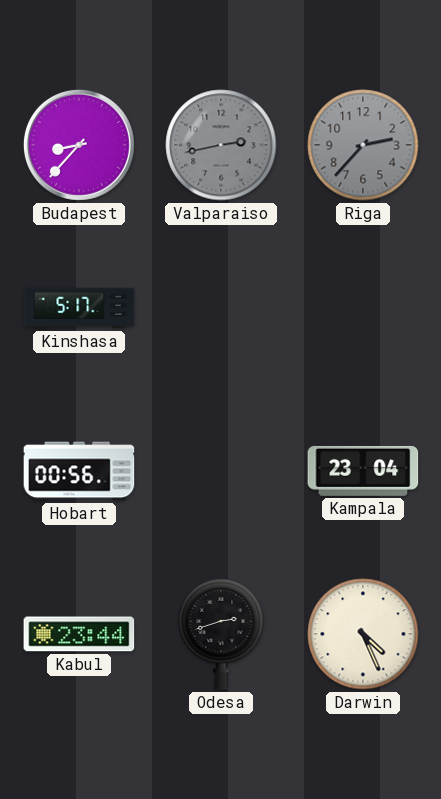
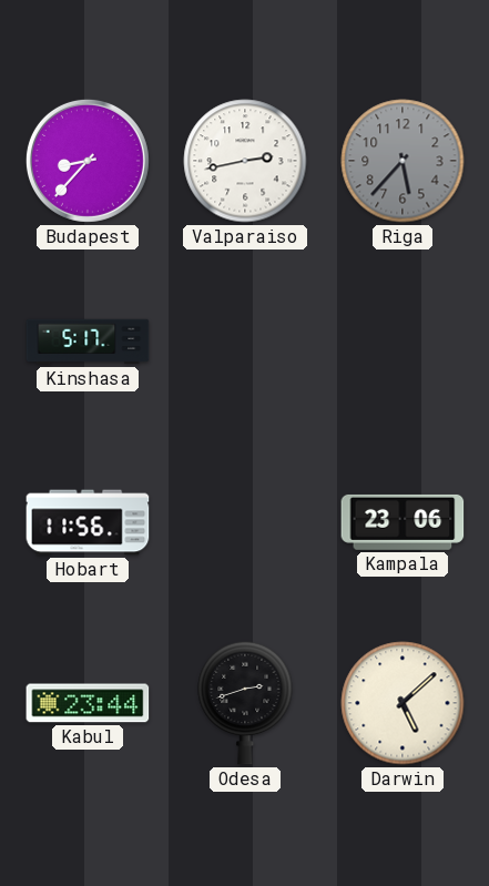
Valparaiso dial: grey -> white (245, 161)
Riga: 2:37 -> 5:37 (403, 161)
Hobart: 00:56 -> 11:56 (88, 522)
Kampala: 23:04 -> 23:06 (403, 522)
Darwin: 4:26 -> 5:08 (403, 703)
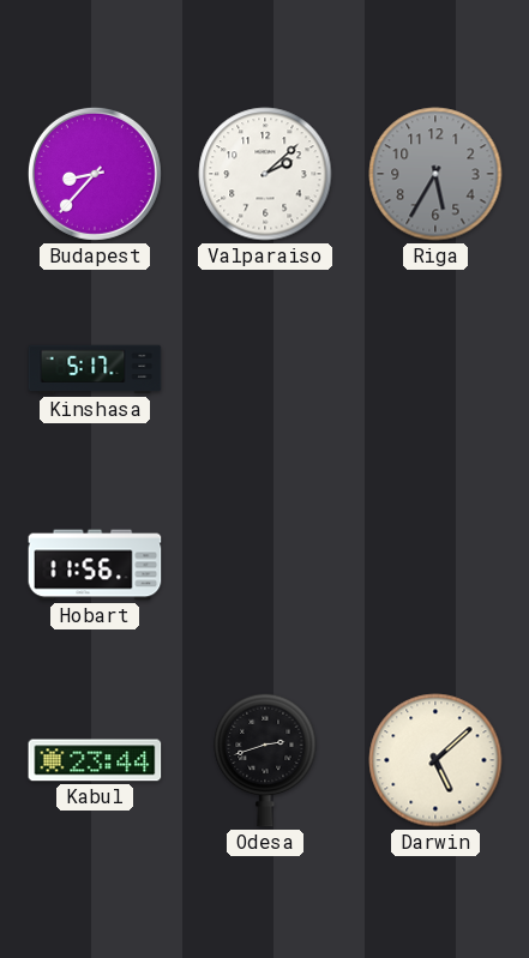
Valparaiso: 2:43 -> 2:08 (265, 174)
Riga: 5:37 -> 5:35 (435, 174)
Kampala: 23:06 -> none (403, 522)
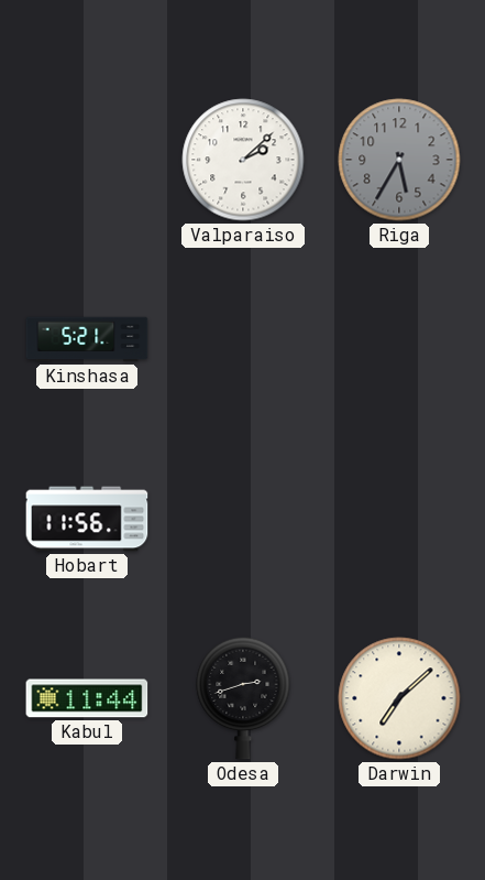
Budapest: 8:37 -> none (95, 174)
Kinshasa: 5:17 -> 5:21 (87, 339)
Kabul: 23:44 -> 11:44 (87, 698)
Darwin: 5:08 -> 7:08 (399, 698)
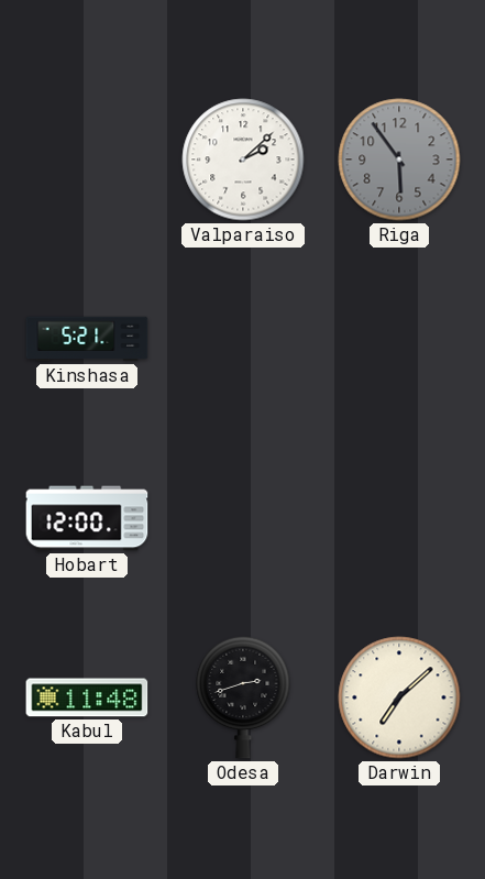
Riga: 5:35 -> 5:54 (399, 160)
Hobart: 11:56 -> 12:00 (87, 518)
Kabul: 11:44 -> 11:48 (87, 697)
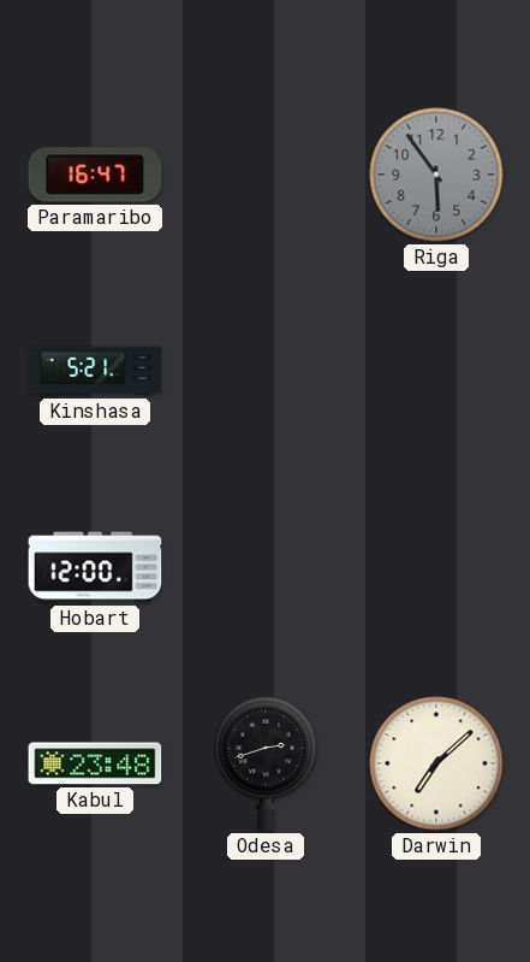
Paramaribo: none -> 16:47 (95, 175)
Valparaiso: 2:08 -> none (243, 160)
Kabul: 11:48 -> 23:48 (95, 763)
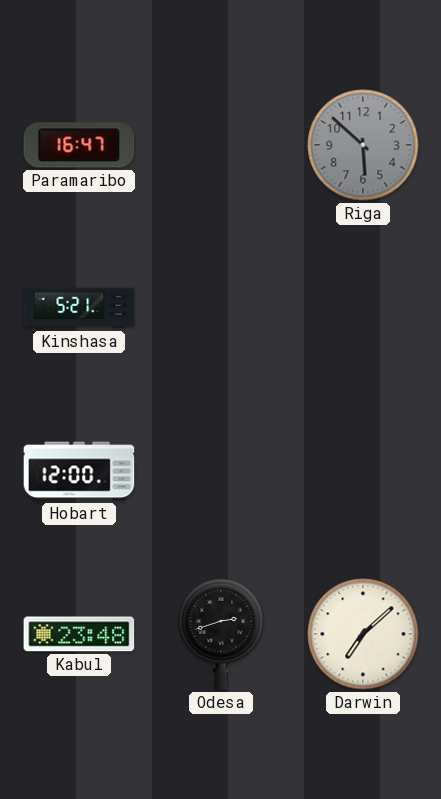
Riga: 5:54 -> 5:52 (363, 145)
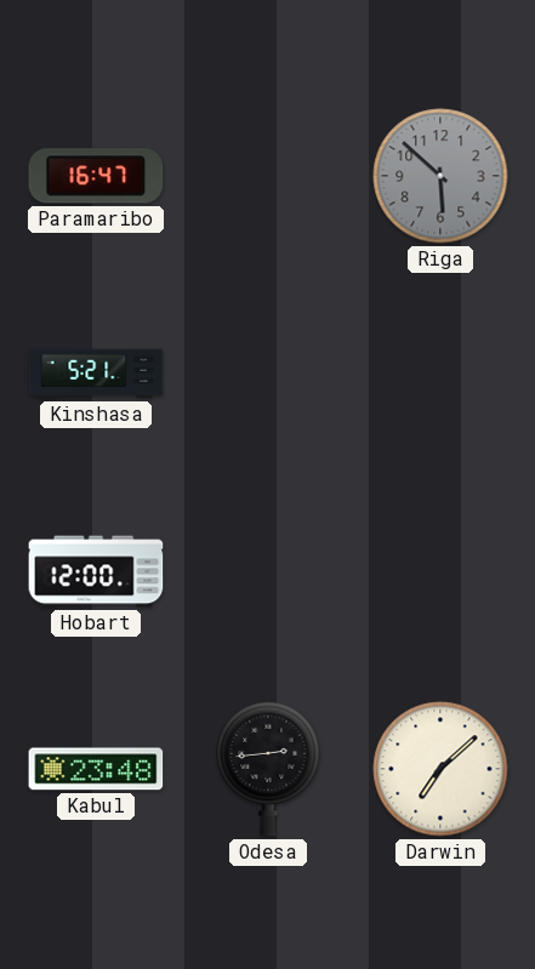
Odesa: 2:42 -> 2:44 (268, 769)
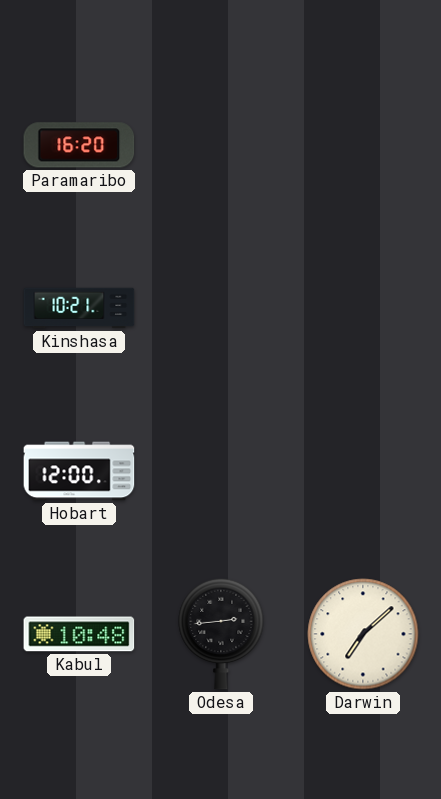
Paramaribo: 16:47 -> 16:20 (79, 145)
Riga: 5:52 -> none (440, 176)
Kinshasa: 5:21 -> 10:21 (79, 308)
Kabul: 23:48 -> 10:48 (79, 634)
